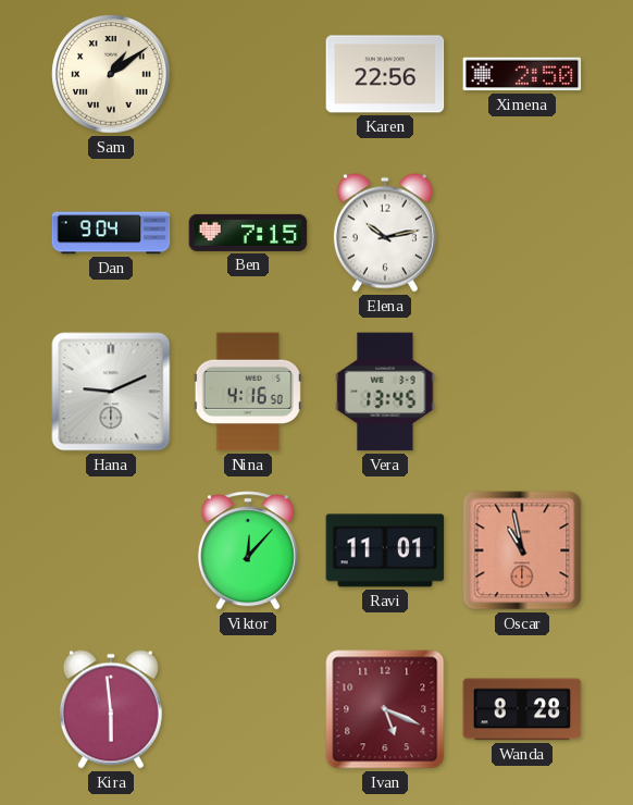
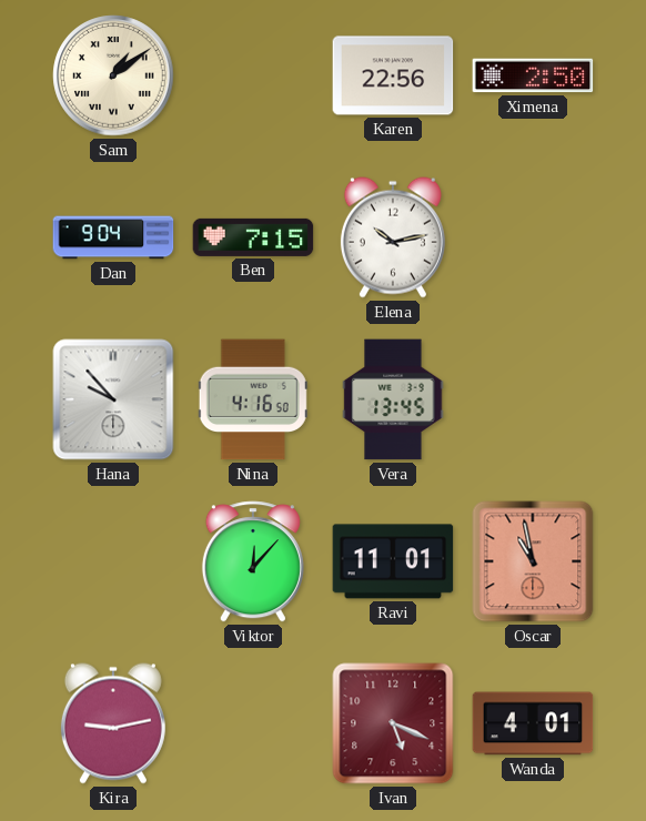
Hana: 9:11 -> 9:53 (113, 399)
Kira: 5:59 -> 9:13 (113, 723)
Wanda: 8:28 -> 4:01 (533, 723)
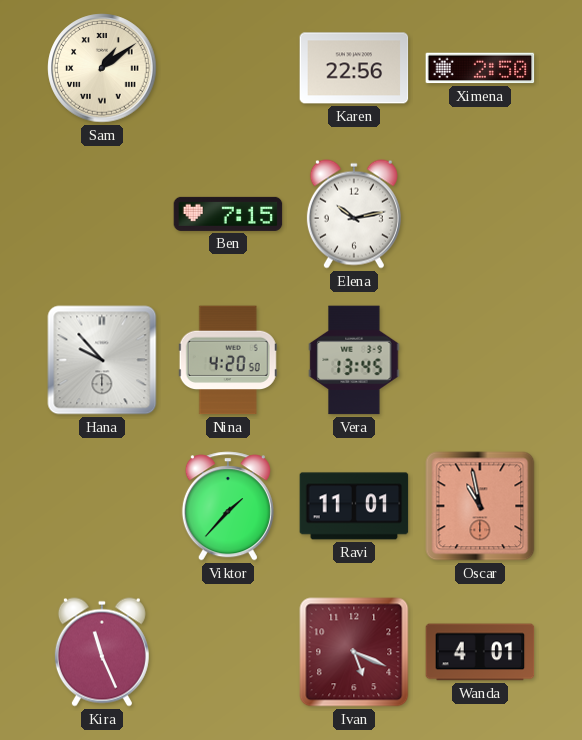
Dan: 9:04 -> none (113, 237)
Nina: 4:16 -> 4:20 (228, 360)
Viktor: 12:07 -> 1:37 (228, 506)
Kira: 9:13 -> 11:26 (102, 652)
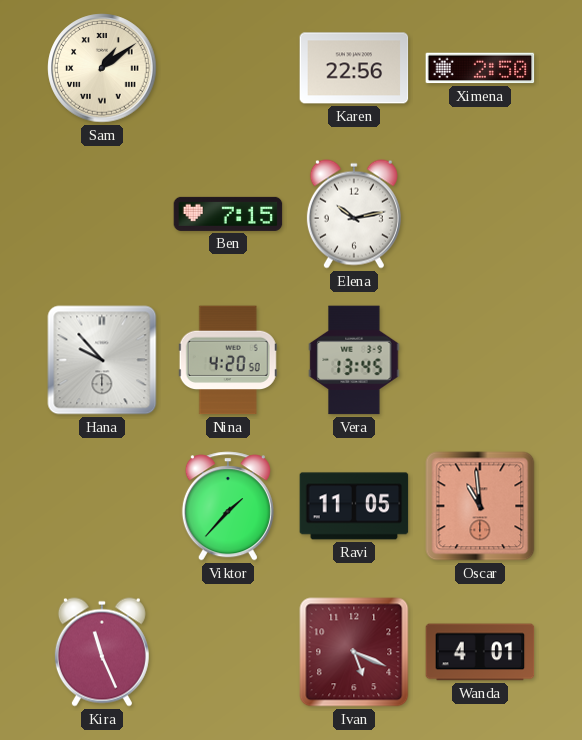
Ravi: 11:01 -> 11:05 (354, 506)
Oscar: 10:58 -> 10:59 (480, 506)
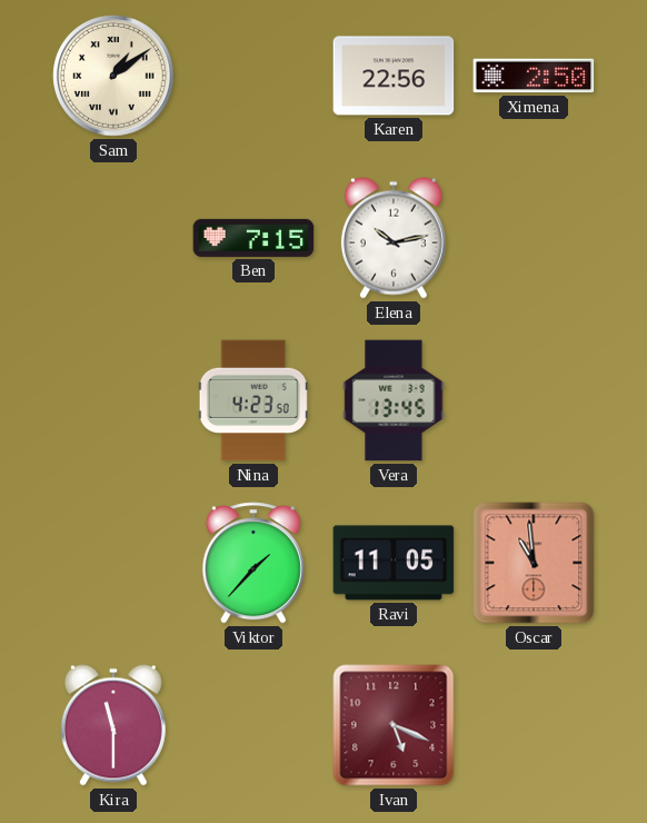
Hana: 9:53 -> none (102, 360)
Nina: 4:20 -> 4:23 (253, 400)
Kira: 11:26 -> 11:30 (113, 725)
Wanda: 4:01 -> none (480, 652)
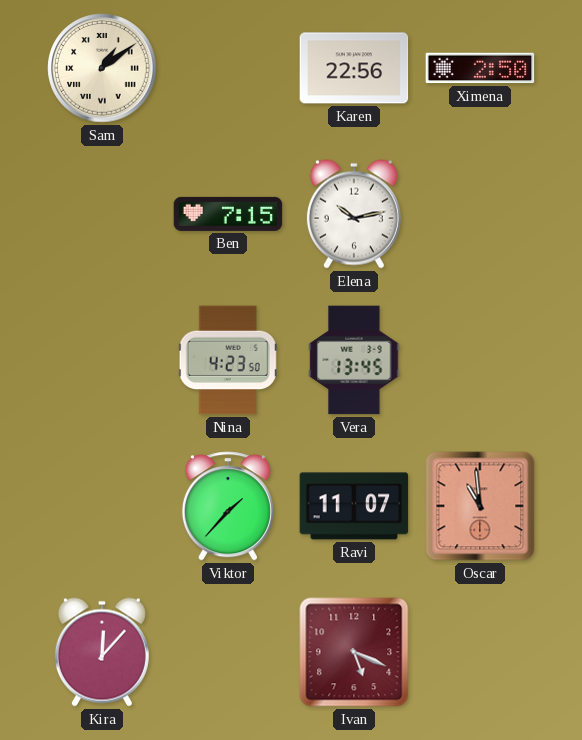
Ravi: 11:05 -> 11:07 (354, 506)
Kira: 11:30 -> 12:07 (102, 652)
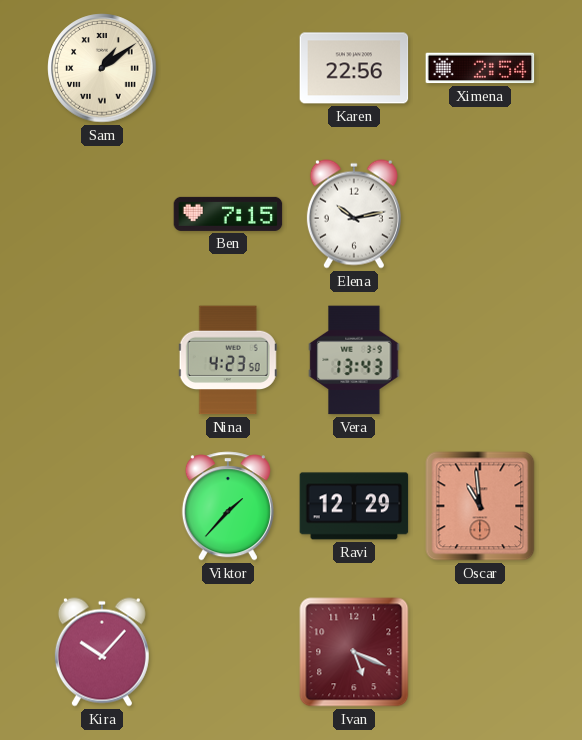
Ximena: 2:50 -> 2:54 (480, 68)
Vera: 13:45 -> 13:43 (354, 360)
Ravi: 11:07 -> 12:29 (354, 506)
Kira: 12:07 -> 10:07 (102, 652)
